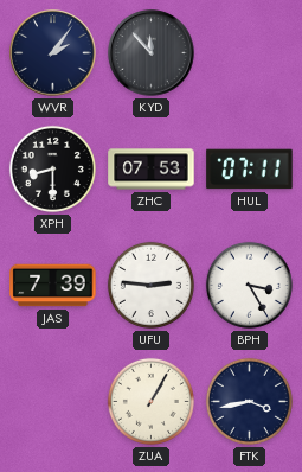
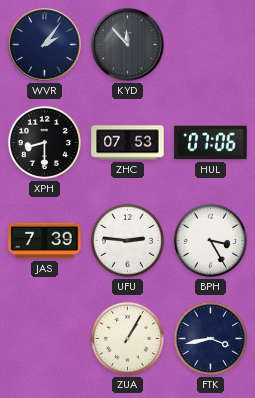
HUL: 07:11 -> 07:06 (211, 143)
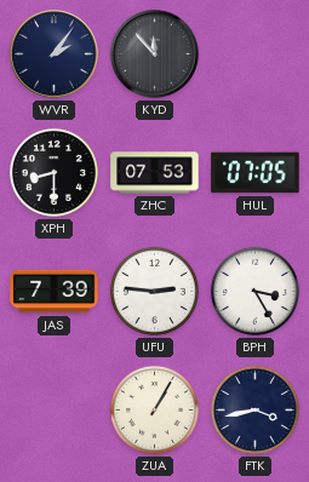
HUL: 07:06 -> 07:05 (256, 173)
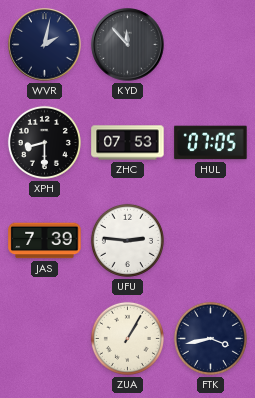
WVR: 2:06 -> 2:02 (45, 45)
BPH: 3:25 -> none (254, 291)
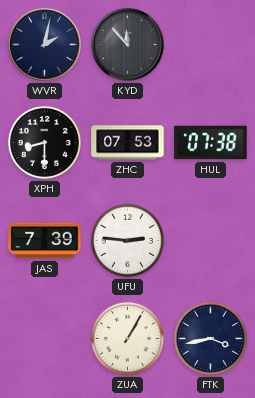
HUL: 07:05 -> 07:38 (211, 143)
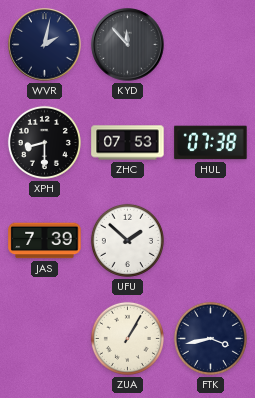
UFU: 2:46 -> 1:52 (127, 240)
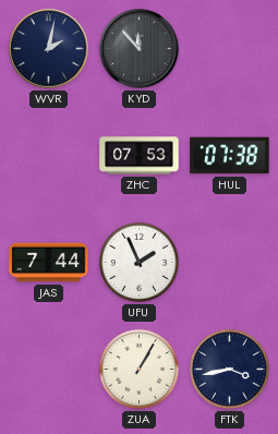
XPH: 8:30 -> none (44, 142)
JAS: 7:39 -> 7:44 (49, 263)
UFU: 1:52 -> 1:56 (138, 262)
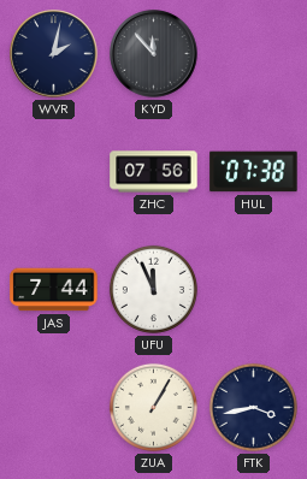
ZHC: 07:53 -> 07:56 (154, 172)
UFU: 1:56 -> 11:56 (153, 289)
